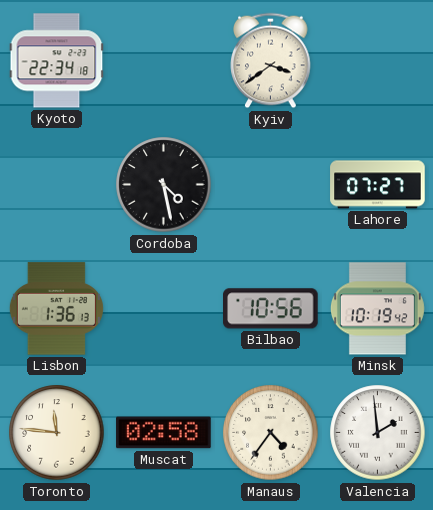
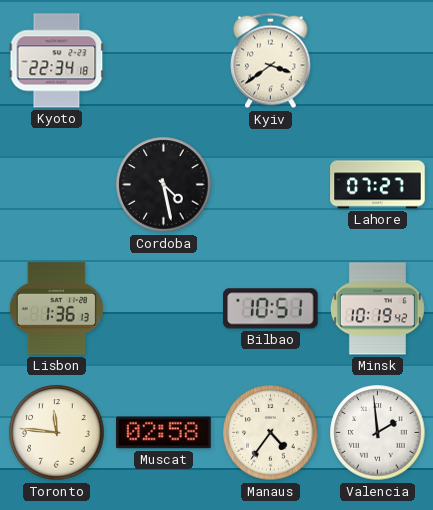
Bilbao: 10:56 -> 10:51 (271, 309)
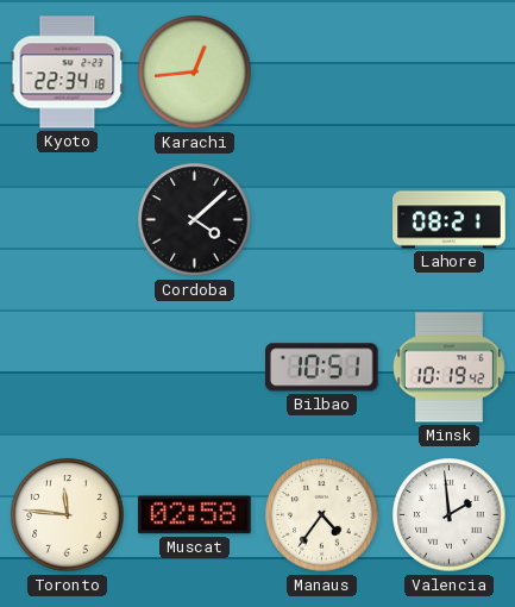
Karachi: none -> 12:44 (195, 73)
Kyiv: 3:39 -> none (271, 61)
Cordoba: 4:28 -> 4:08 (195, 220)
Lahore: 07:27 -> 08:21 (450, 220)
Lisbon: 1:36 -> none (56, 309)
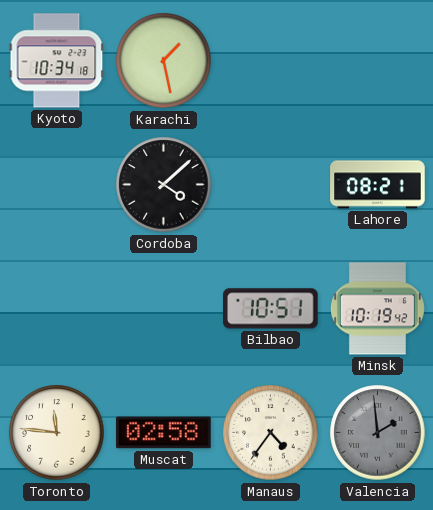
Kyoto: 22:34 -> 10:34 (57, 61)
Karachi: 12:44 -> 1:28 (164, 61)
Valencia dial: white -> grey (378, 433)
